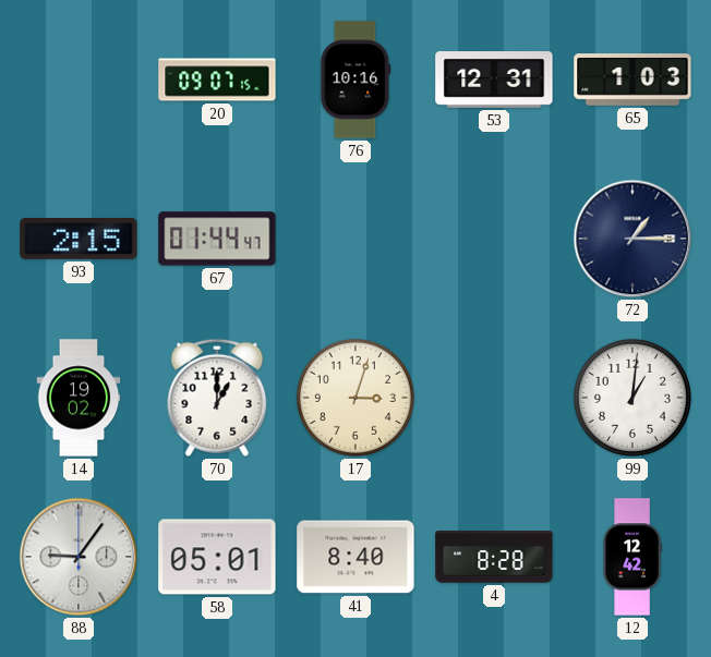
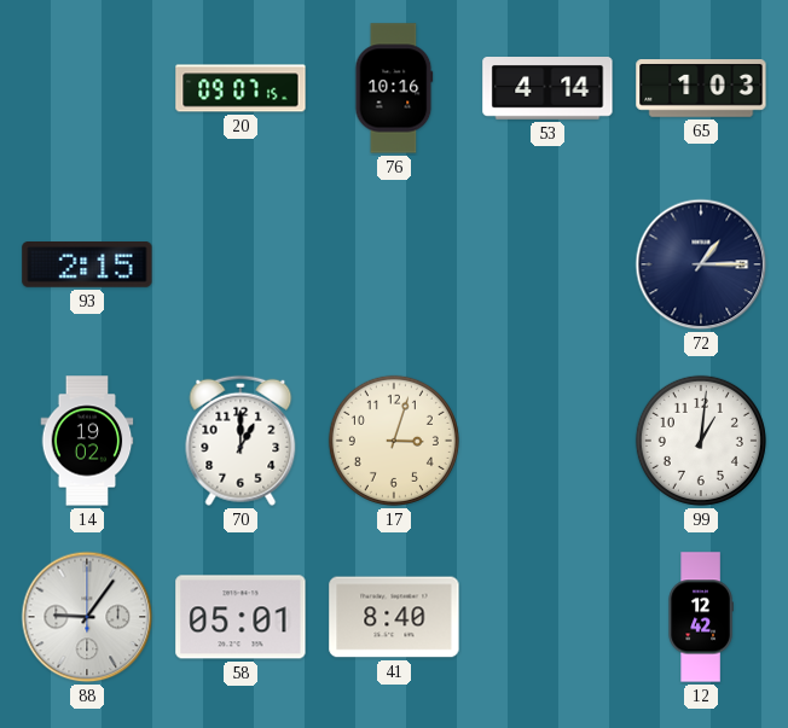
53: 12:31 -> 4:14 (547, 89)
67: 01:44 -> none (217, 239)
4: 8:28 -> none (494, 558)
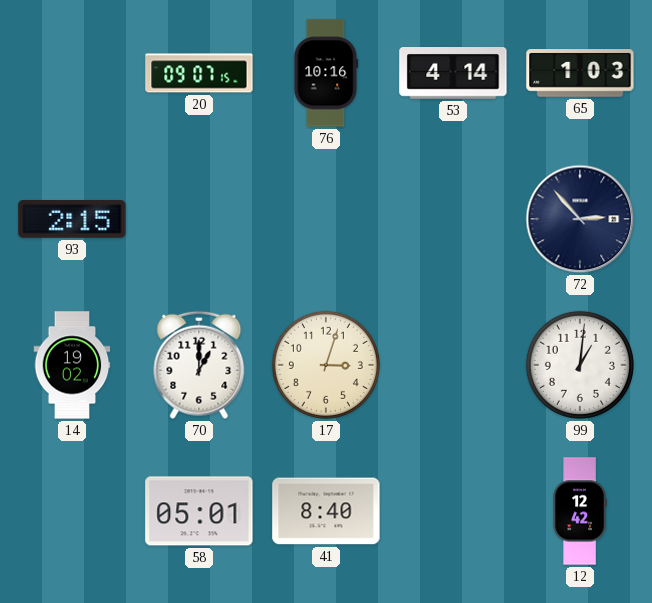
72: 1:15 -> 2:53 (580, 219)
88: 9:06 -> none (87, 617)
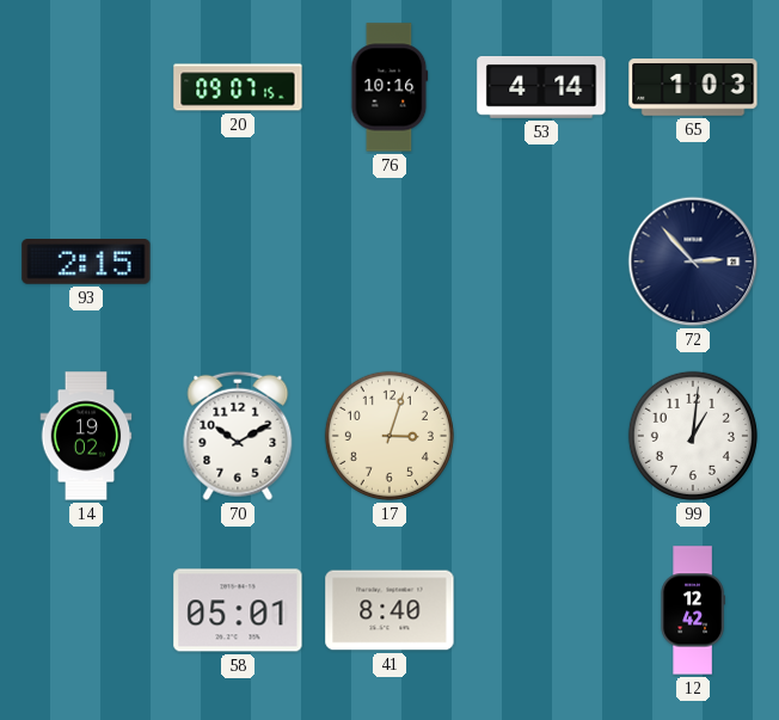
70: 1:00 -> 10:10 (238, 436)
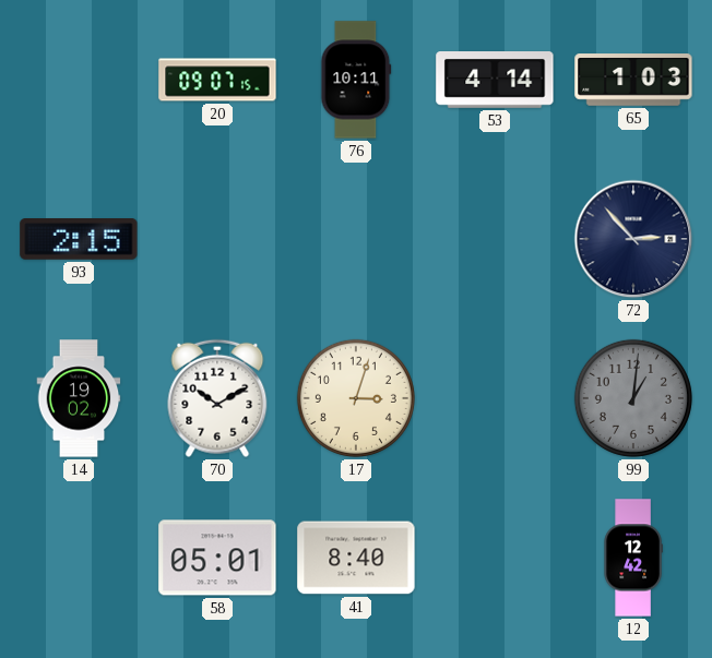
76: 10:16 -> 10:11 (356, 80)
99 dial: white -> grey (633, 398)
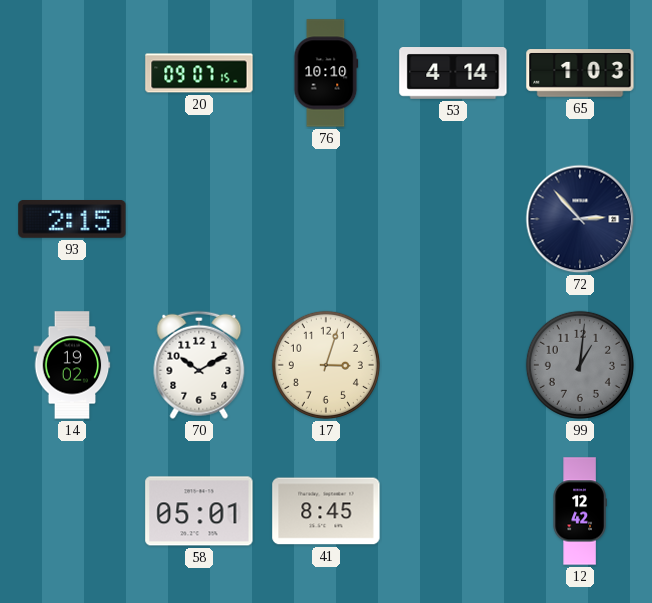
76: 10:11 -> 10:10 (326, 73)
41: 8:40 -> 8:45 (326, 511)
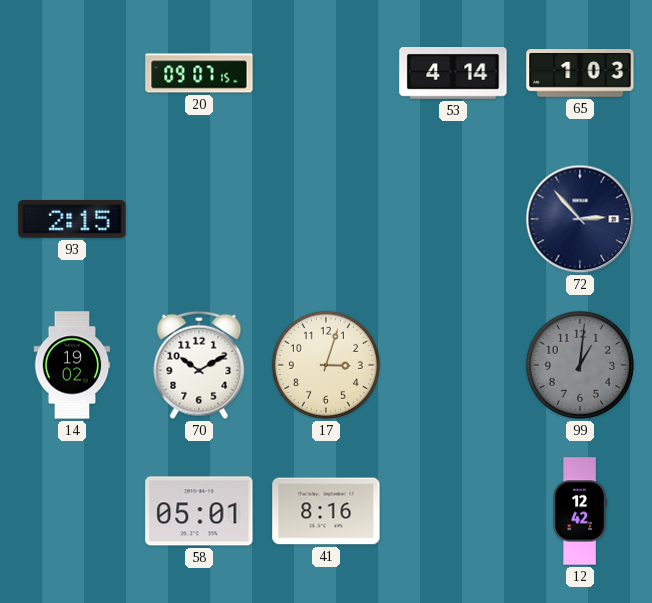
76: 10:10 -> none (326, 73)
41: 8:45 -> 8:16 (326, 511)
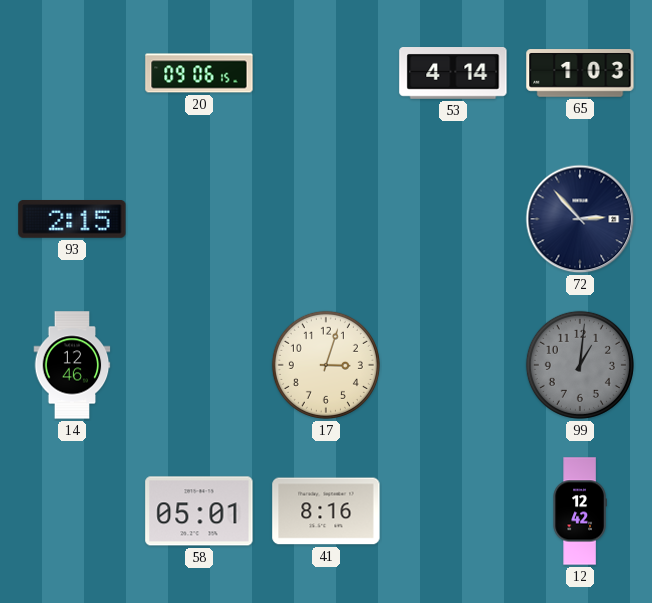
20: 09:07 -> 09:06 (199, 73)
14: 19:02 -> 12:46 (72, 365)
70: 10:10 -> none (199, 365)
